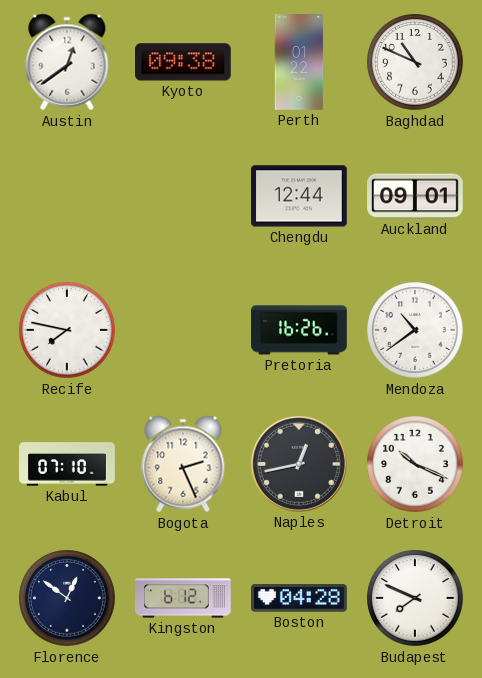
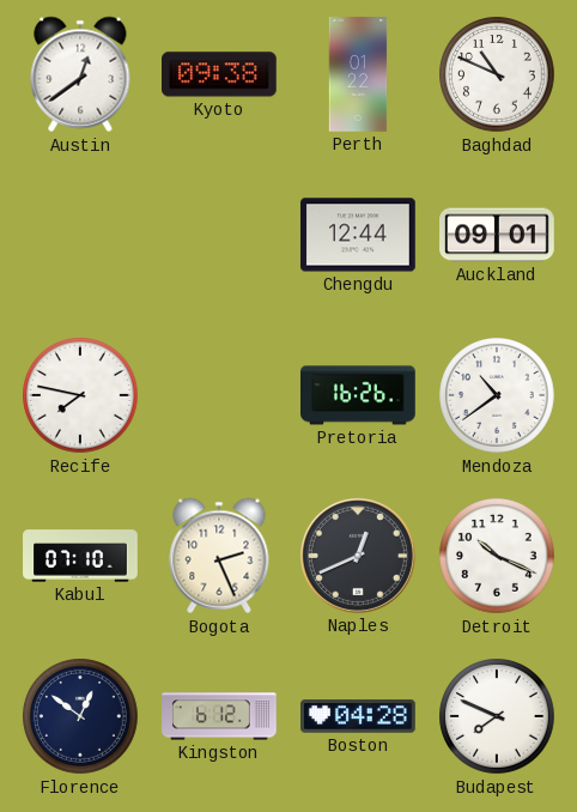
Naples: 12:43 -> 12:41 (358, 556)
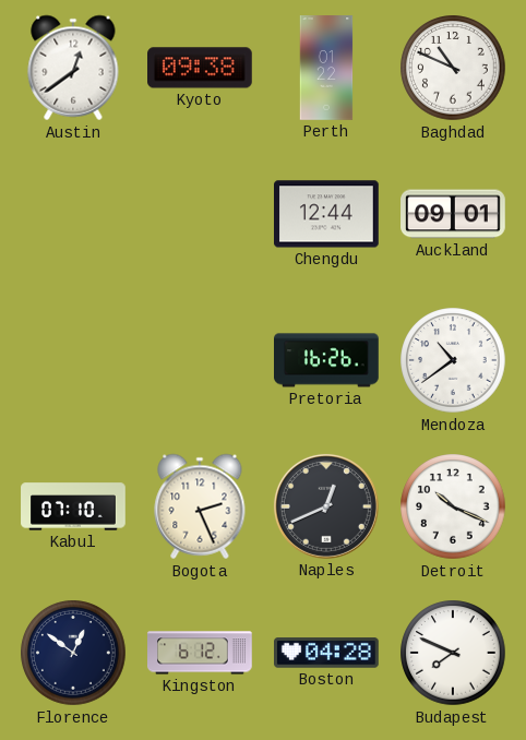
Recife: 7:47 -> none (80, 395)
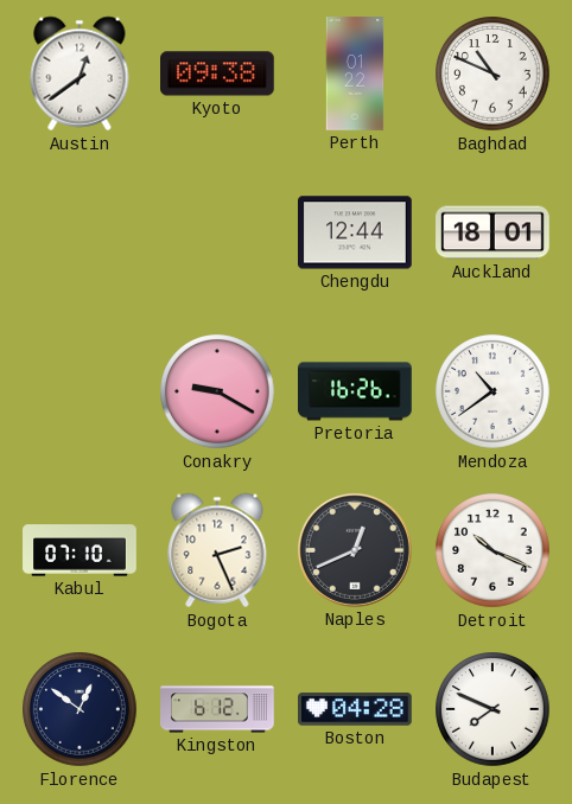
Auckland: 09:01 -> 18:01 (492, 232)
Conakry: none -> 9:20 (217, 391)
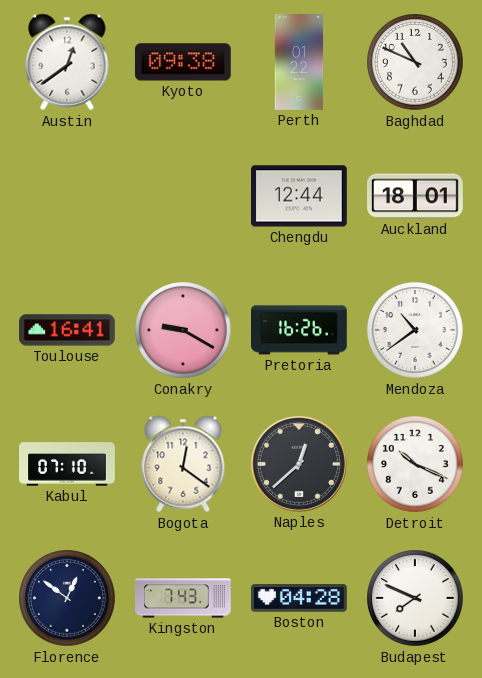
Toulouse: none -> 16:41 (67, 330)
Bogota: 2:26 -> 12:21 (183, 464)
Naples: 12:41 -> 12:38 (299, 464)
Kingston: 6:12 -> 7:43 (183, 598)
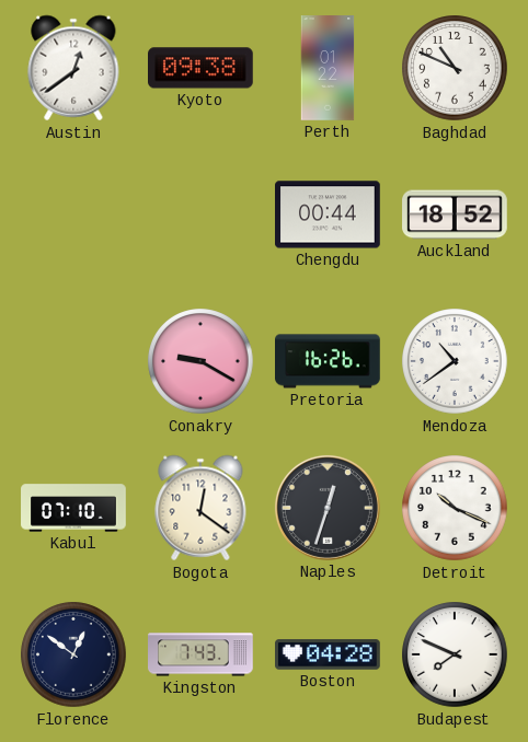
Chengdu: 12:44 -> 00:44 (329, 215)
Auckland: 18:01 -> 18:52 (455, 215)
Toulouse: 16:41 -> none (67, 330)
Naples: 12:38 -> 12:33 (328, 508)
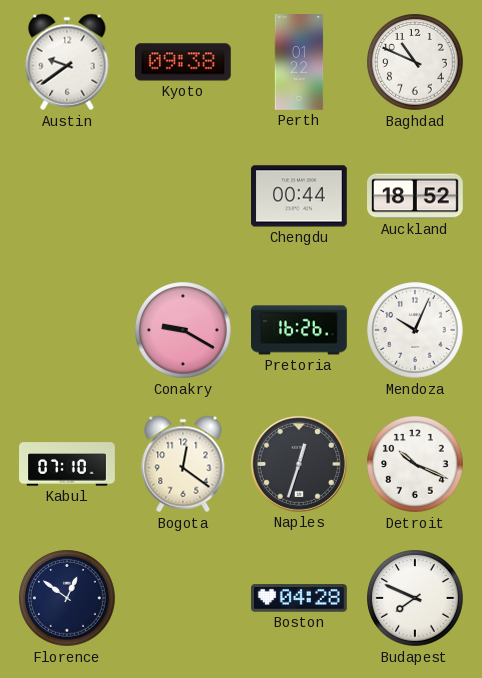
Austin: 12:39 -> 9:39 (67, 62)
Mendoza: 10:39 -> 10:04 (415, 330)
Kingston: 7:43 -> none (200, 654)
